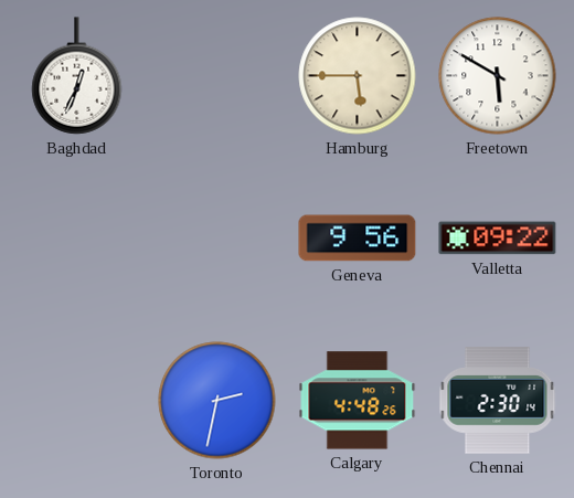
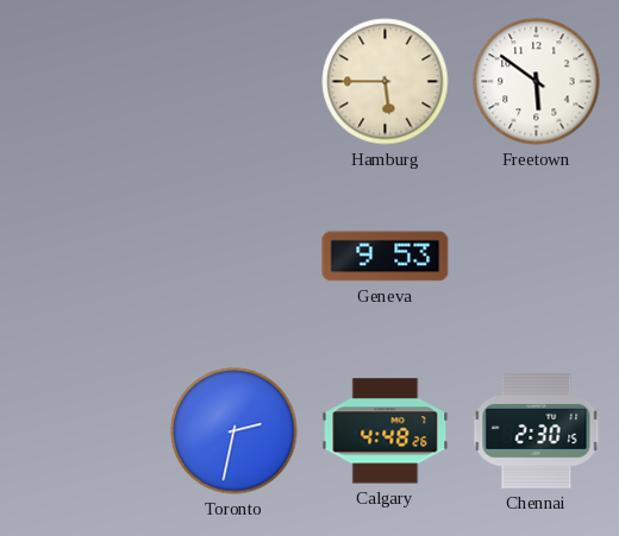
Baghdad: 12:34 -> none (77, 76)
Freetown: 5:50 -> 5:51 (537, 82)
Geneva: 9:56 -> 9:53 (386, 257)
Valletta: 09:22 -> none (498, 239)
Chennai: 2:30:14 -> 2:30:15 (537, 431)
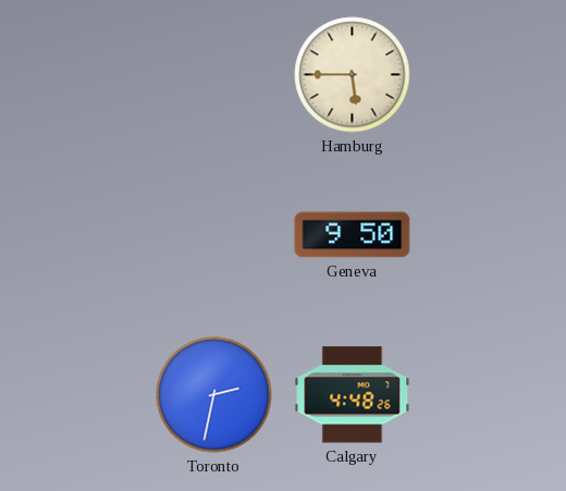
Freetown: 5:51 -> none (537, 82)
Geneva: 9:53 -> 9:50 (353, 235)
Chennai: 2:30 -> none (537, 431)
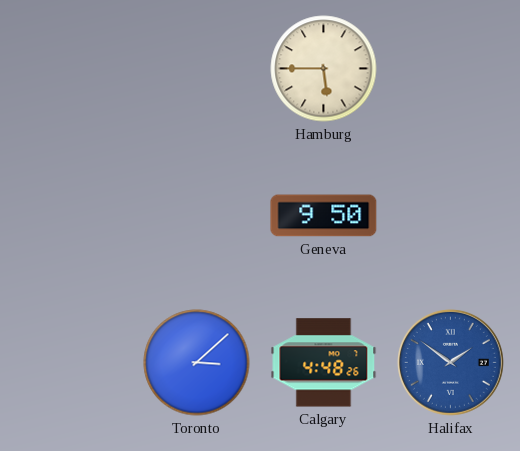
Toronto: 2:32 -> 3:08 (197, 363)
Halifax: none -> 1:51 (450, 362)
